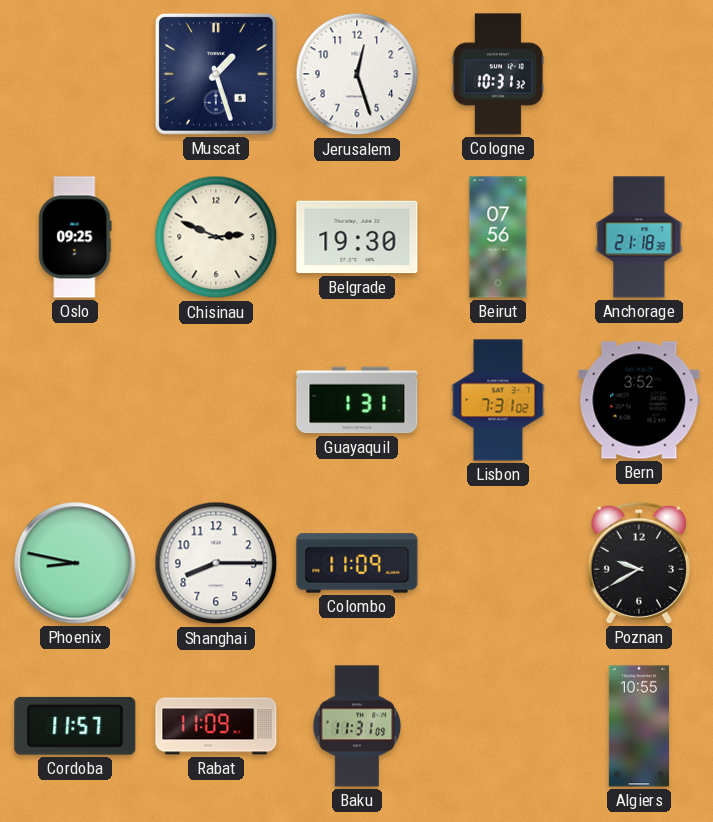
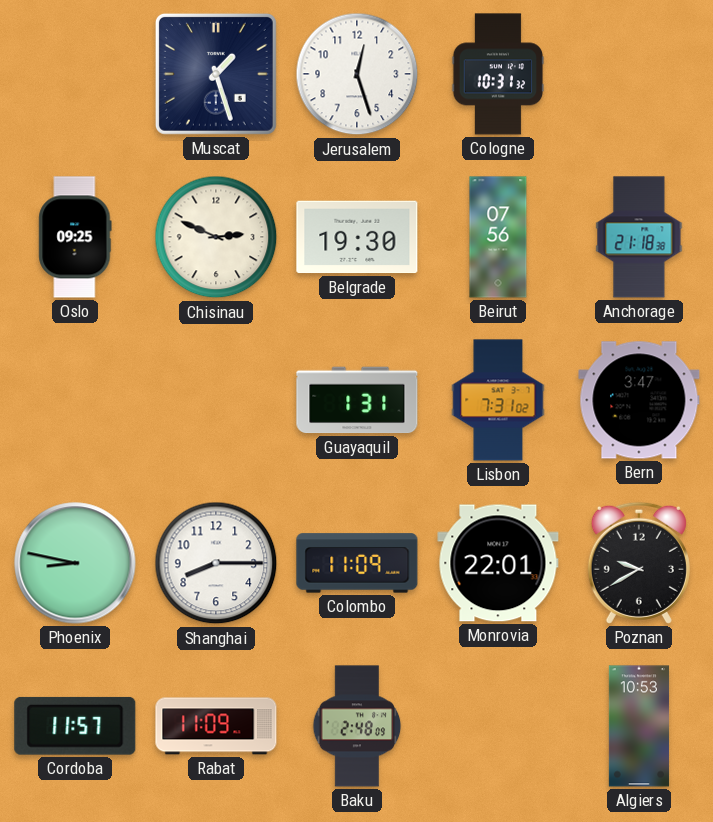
Bern: 3:52 -> 3:47 (639, 400)
Monrovia: none -> 22:01 (498, 563)
Baku: 11:31 -> 2:48 (357, 726)
Algiers: 10:55 -> 10:53 (639, 726)
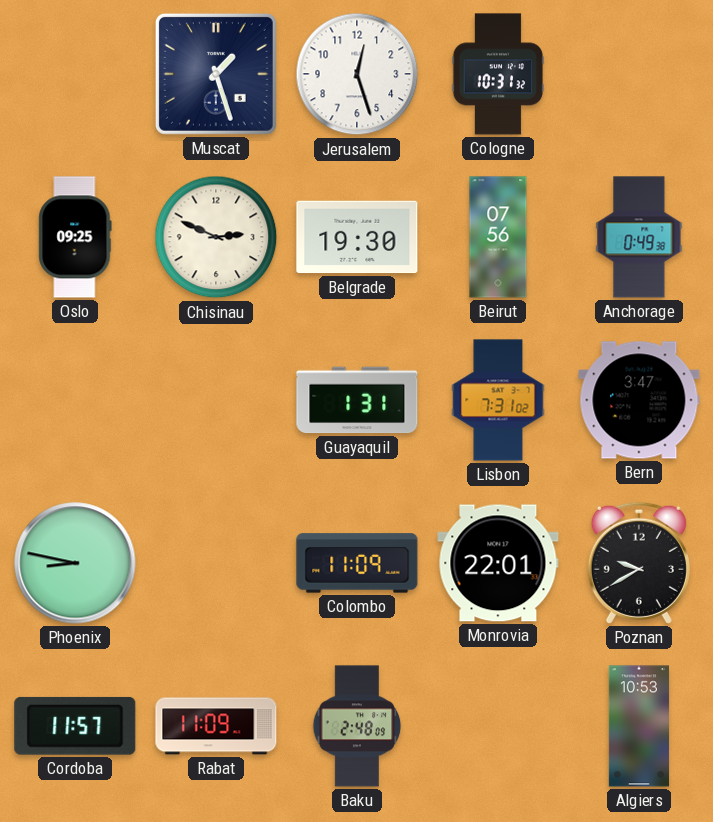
Anchorage: 21:18 -> 0:49 (639, 237)
Shanghai: 8:15 -> none (216, 563)
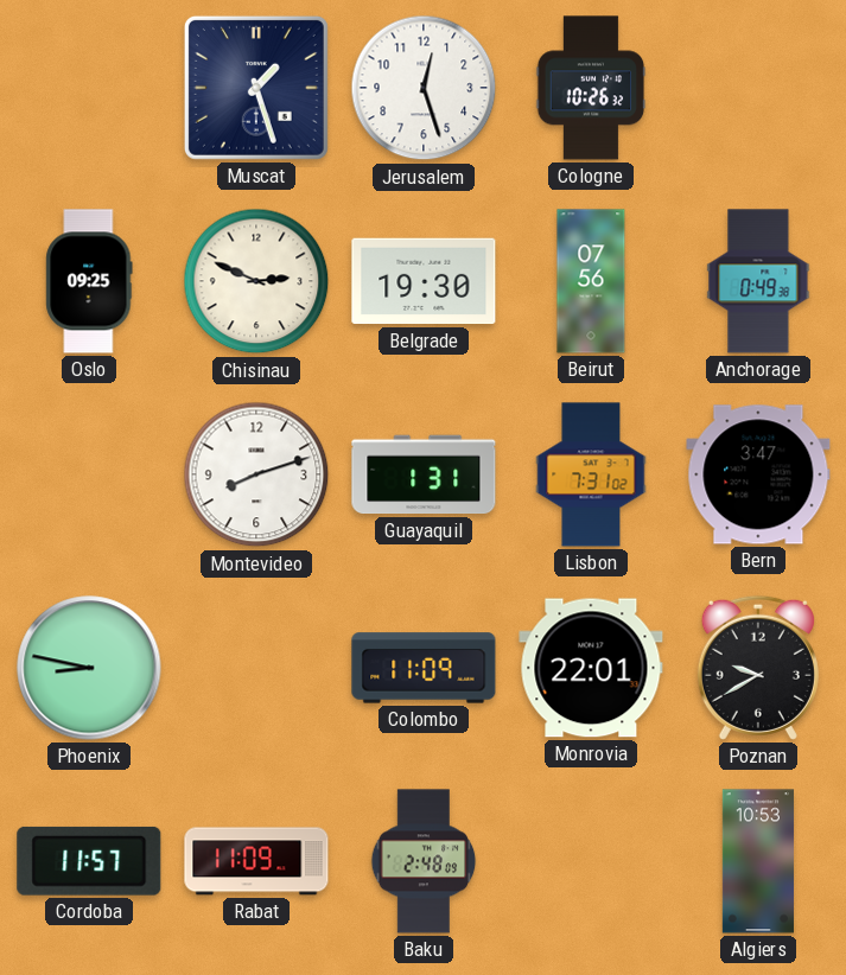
Cologne: 10:31 -> 10:26 (591, 88)
Montevideo: none -> 8:12 (256, 474)
